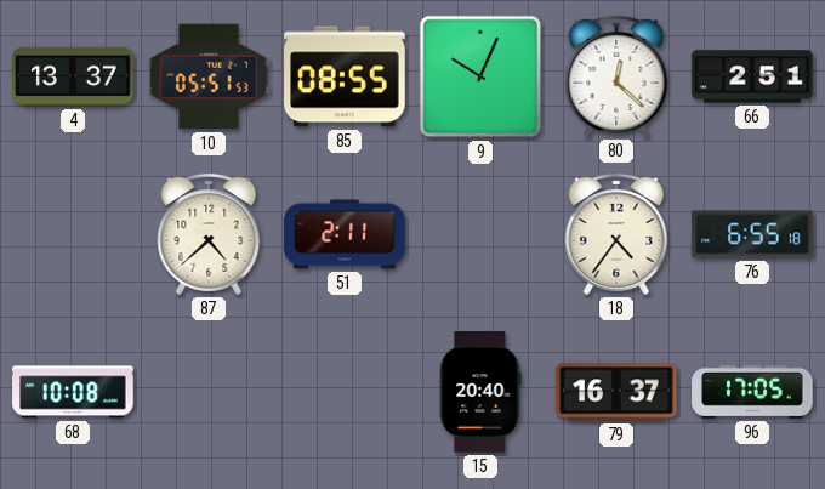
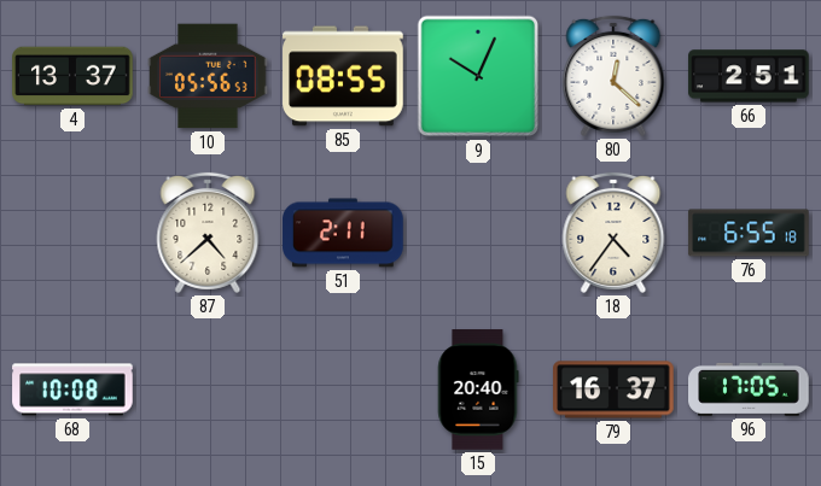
10: 05:51 -> 05:56 (208, 76)
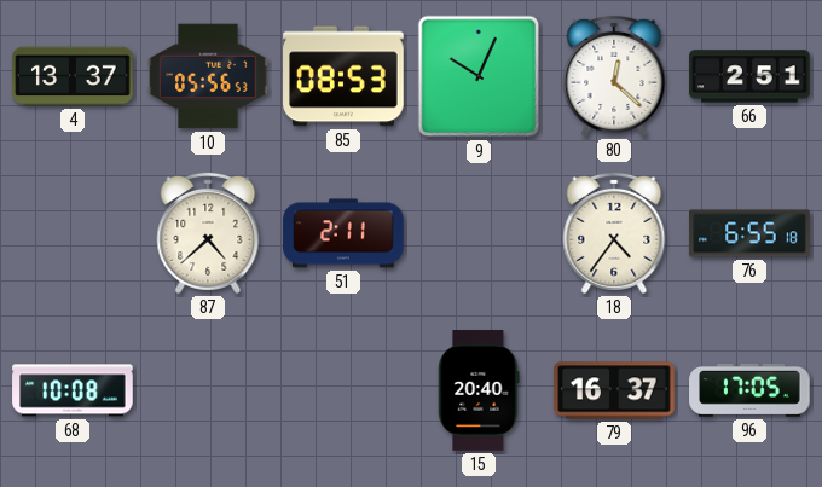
85: 08:55 -> 08:53 (343, 76)
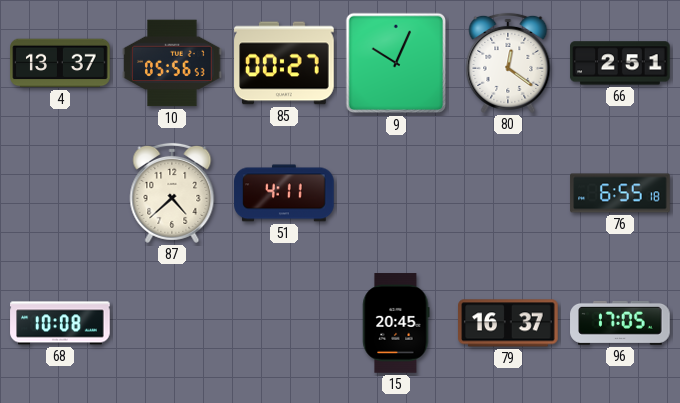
85: 08:53 -> 00:27 (284, 63)
80: 12:22 -> 12:21 (508, 63)
51: 2:11 -> 4:11 (284, 193)
18: 4:36 -> none (614, 233)
15: 20:40 -> 20:45 (396, 323)
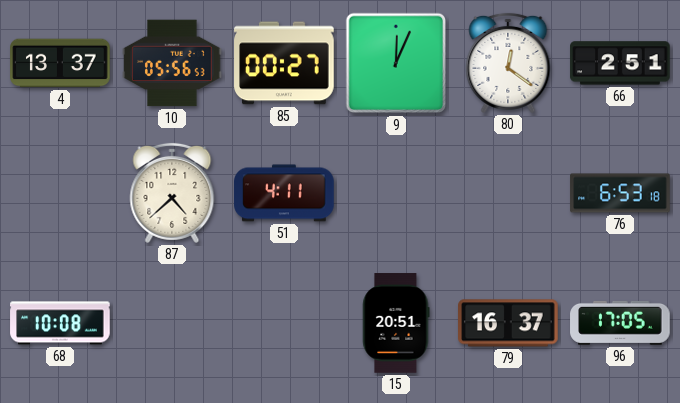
9: 10:04 -> 12:04 (396, 63)
76: 6:55 -> 6:53 (620, 193)
15: 20:45 -> 20:51 (396, 323)
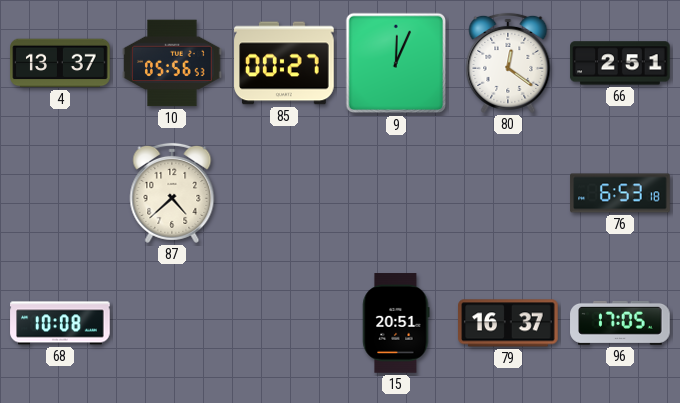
51: 4:11 -> none (284, 193)
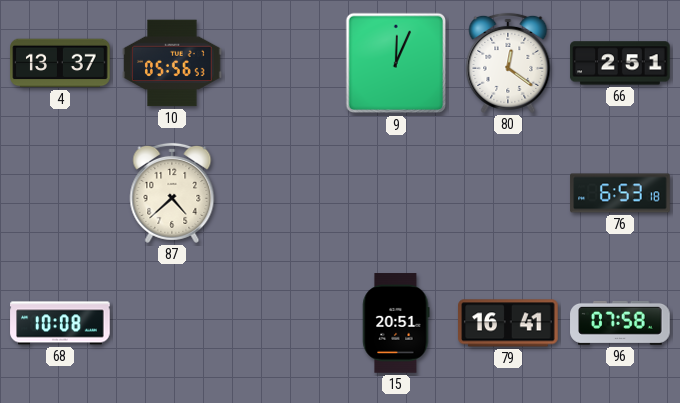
85: 00:27 -> none (284, 63)
79: 16:37 -> 16:41 (508, 323)
96: 17:05 -> 07:58 (620, 323)
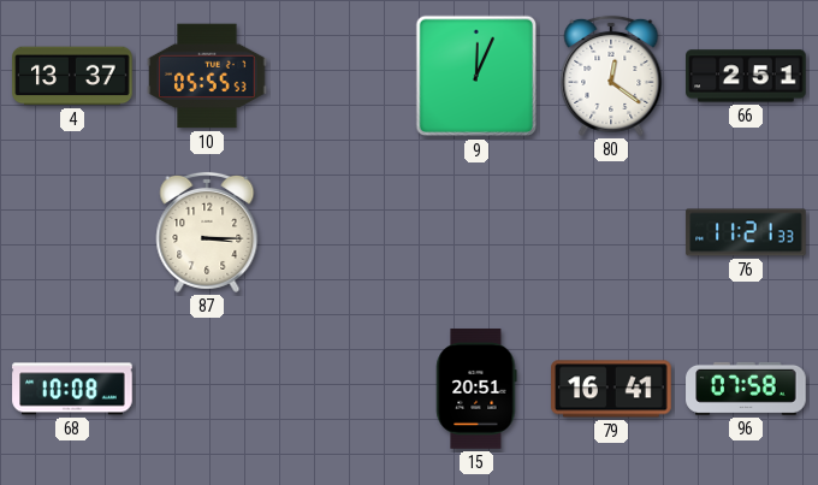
10: 05:56 -> 05:55 (207, 76)
87: 4:38 -> 3:15 (207, 232)
76: 6:53 -> 11:21 (746, 232)
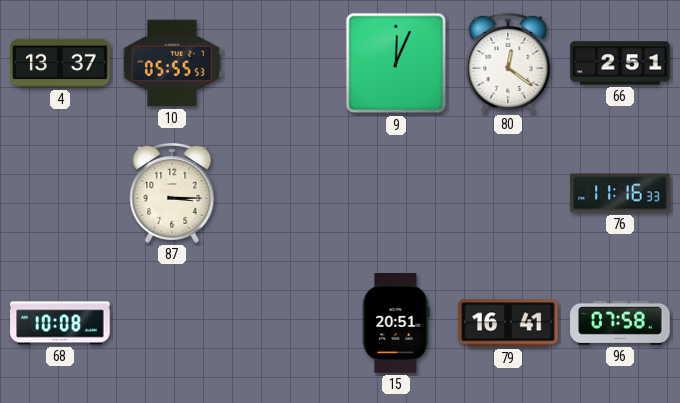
76: 11:21 -> 11:16 (620, 193)
